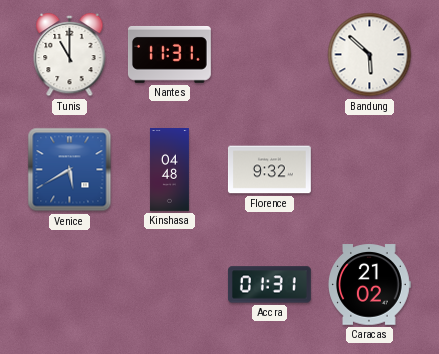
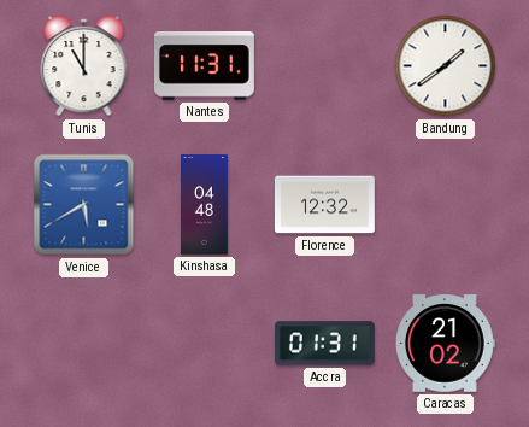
Bandung: 5:52 -> 1:39 (446, 66)
Florence: 9:32 -> 12:32 (325, 205)
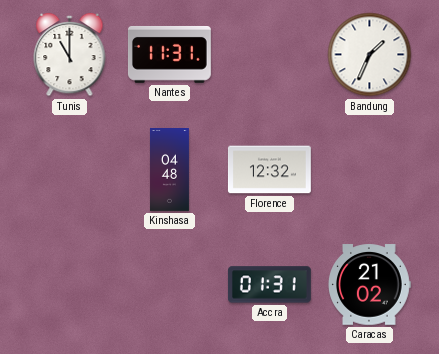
Bandung: 1:39 -> 1:34 (370, 55)
Venice: 5:40 -> none (84, 205)
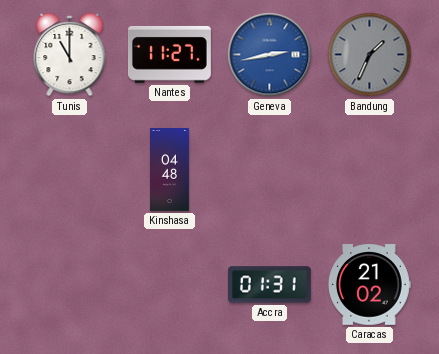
Nantes: 11:31 -> 11:27 (169, 54)
Geneva: none -> 2:43 (270, 55)
Bandung dial: white -> grey (370, 55)
Florence: 12:32 -> none (270, 170)
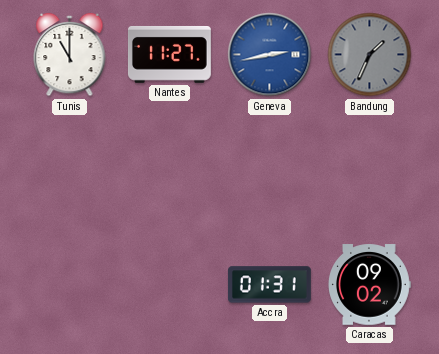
Kinshasa: 04:48 -> none (169, 170)
Caracas: 21:02 -> 09:02 (370, 285)
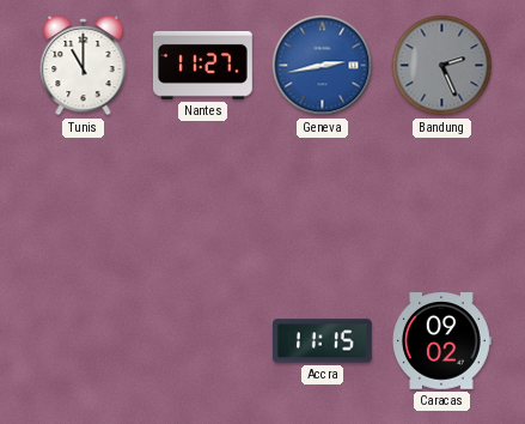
Bandung: 1:34 -> 2:26 (442, 66)
Accra: 01:31 -> 11:15 (322, 341)
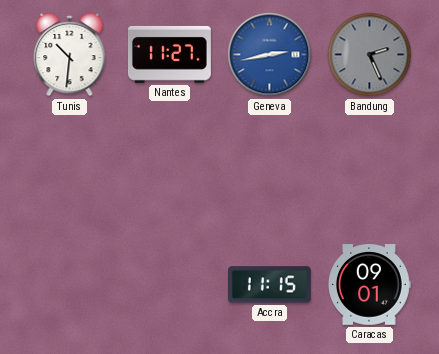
Tunis: 11:00 -> 10:31 (70, 55)
Caracas: 09:02 -> 09:01 (370, 285)
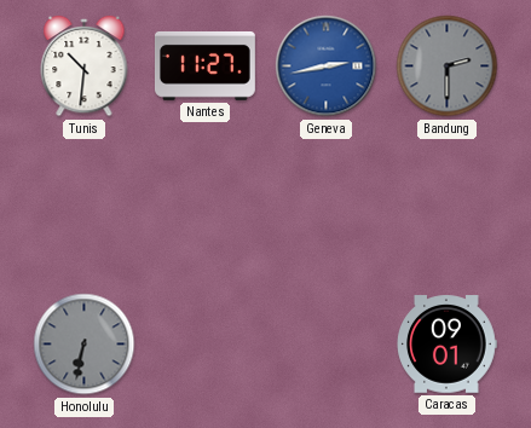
Bandung: 2:26 -> 2:30 (448, 66)
Honolulu: none -> 6:32 (85, 345)
Accra: 11:15 -> none (269, 285)
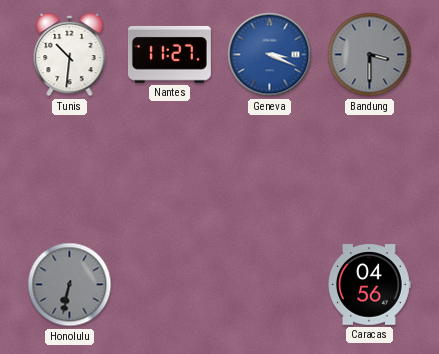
Geneva: 2:43 -> 3:19 (270, 55)
Bandung: 2:30 -> 3:30 (370, 55)
Caracas: 09:01 -> 04:56 (370, 285)
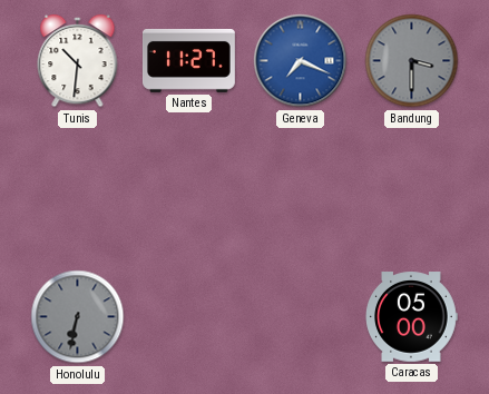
Geneva: 3:19 -> 7:19 (301, 61)
Caracas: 04:56 -> 05:00 (412, 317)
